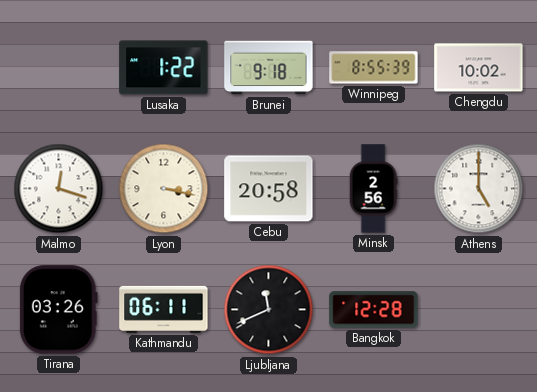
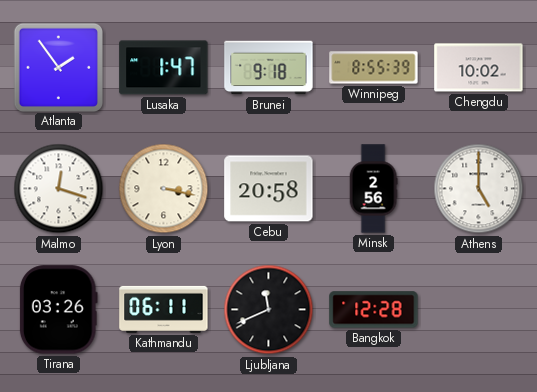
Atlanta: none -> 1:54 (58, 67)
Lusaka: 1:22 -> 1:47 (164, 68)
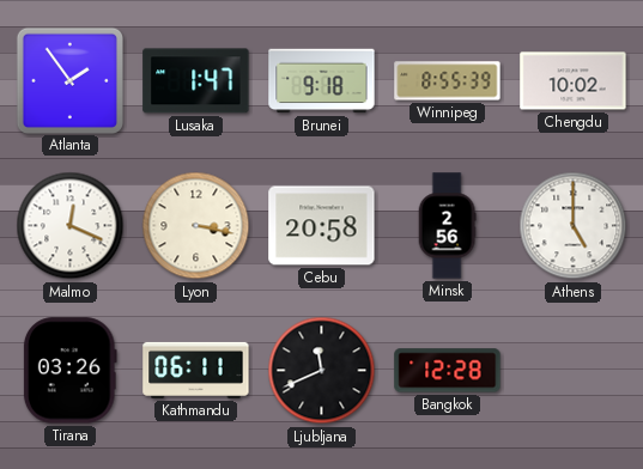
Malmo: 12:18 -> 12:19 (71, 226)
